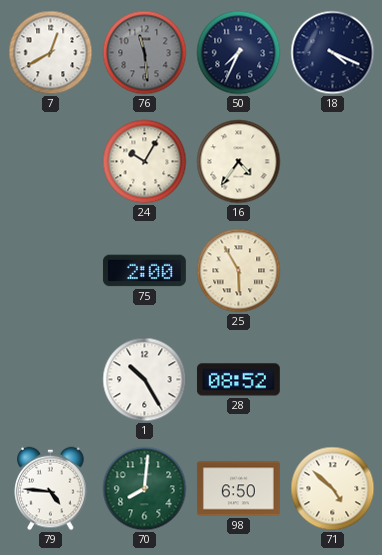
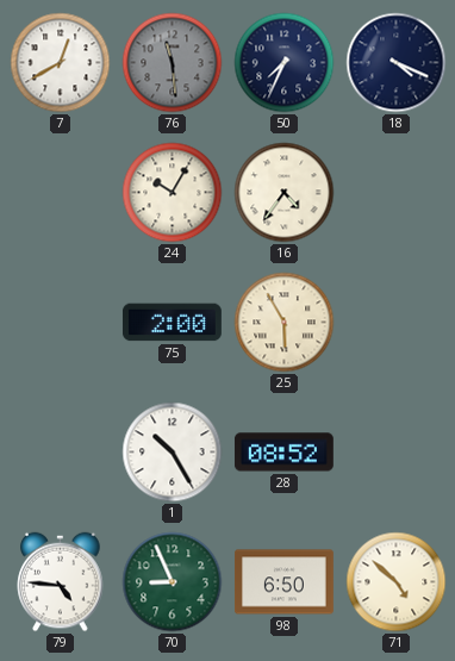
70: 8:01 -> 8:56 (173, 582)
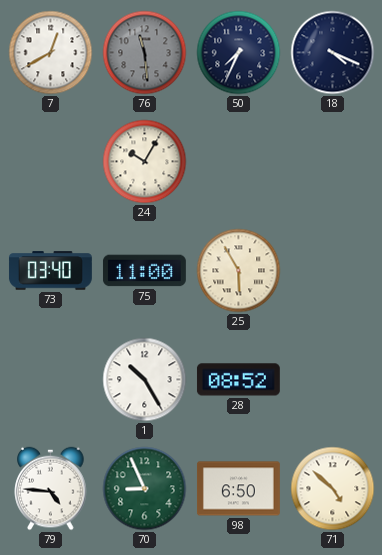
16: 4:36 -> none (285, 193)
73: none -> 03:40 (50, 271)
75: 2:00 -> 11:00 (144, 271)
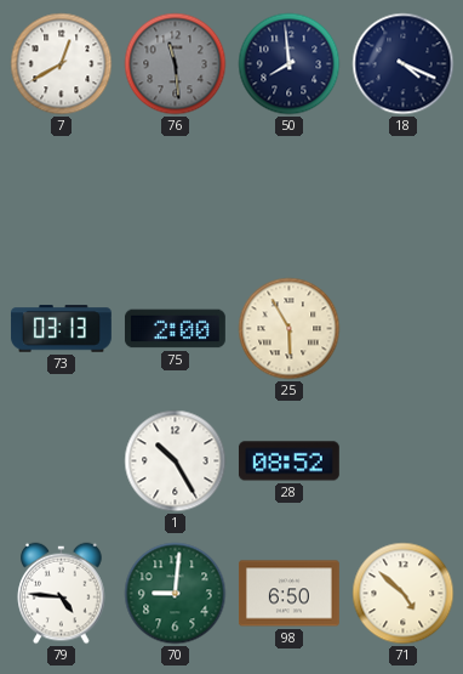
50: 7:34 -> 7:59 (290, 64)
24: 10:05 -> none (145, 162)
73: 03:40 -> 03:13 (61, 329)
75: 11:00 -> 2:00 (175, 329)
70: 8:56 -> 9:01 (176, 594)
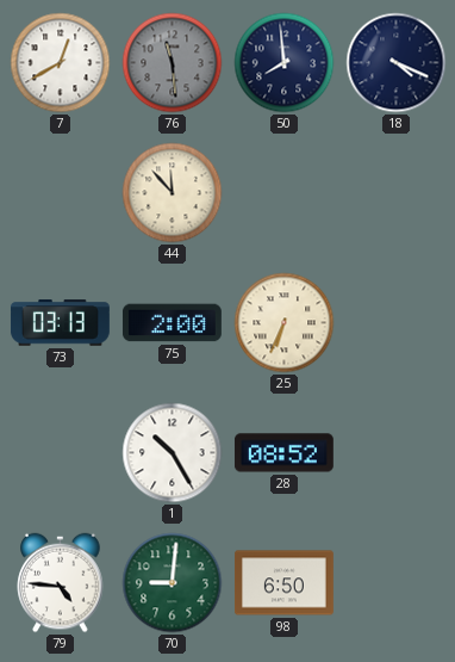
44: none -> 11:53 (173, 193)
25: 5:55 -> 6:34 (285, 323)
71: 4:52 -> none (404, 594)
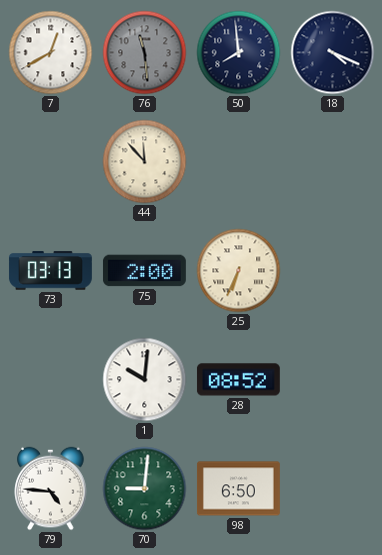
1: 10:25 -> 10:01 (145, 380)
